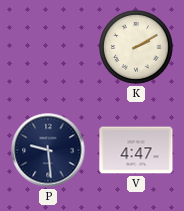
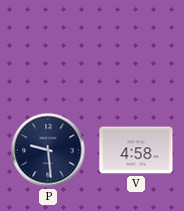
K: 2:10 -> none (136, 47)
V: 4:47 -> 4:58 (136, 150)
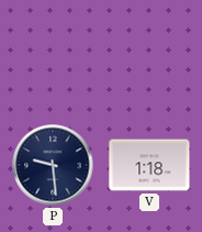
V: 4:58 -> 1:18 (149, 165)
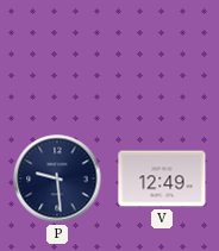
V: 1:18 -> 12:49 (162, 178)
